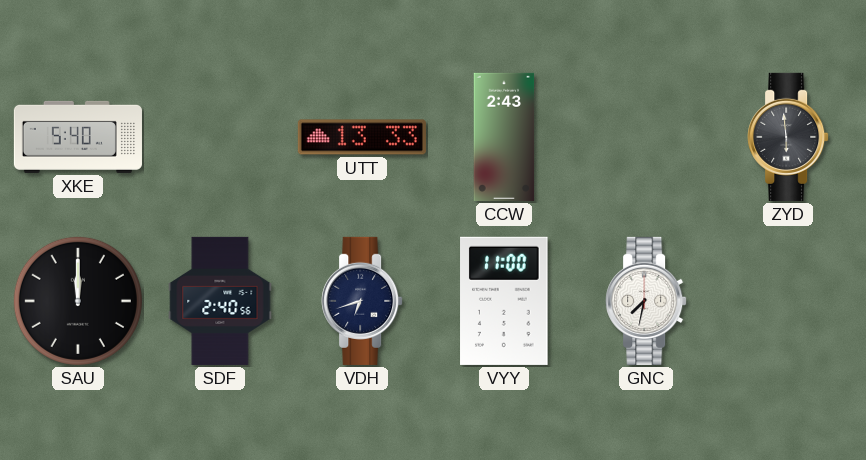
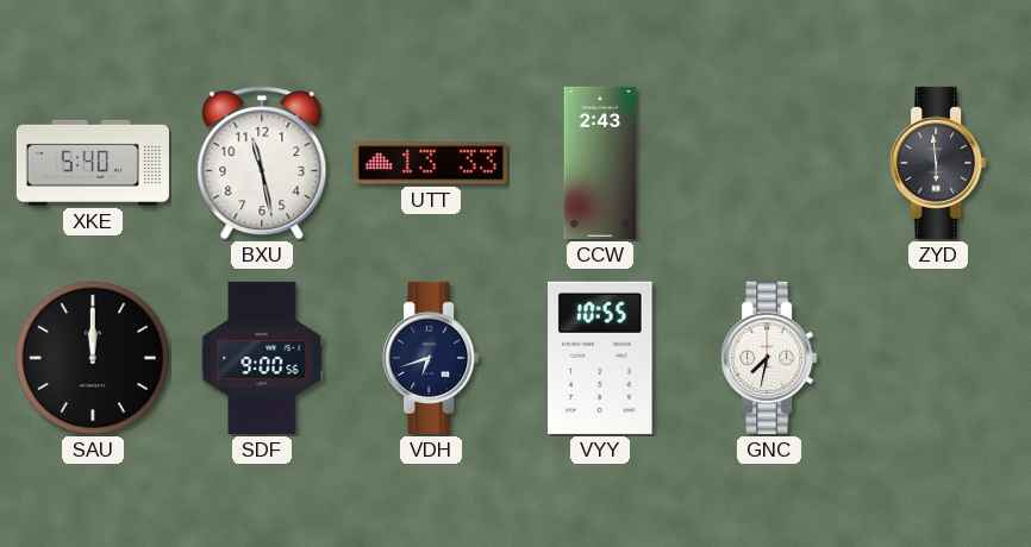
BXU: none -> 11:28 (262, 163)
SDF: 2:40 -> 9:00 (262, 358)
VYY: 11:00 -> 10:55 (600, 358)
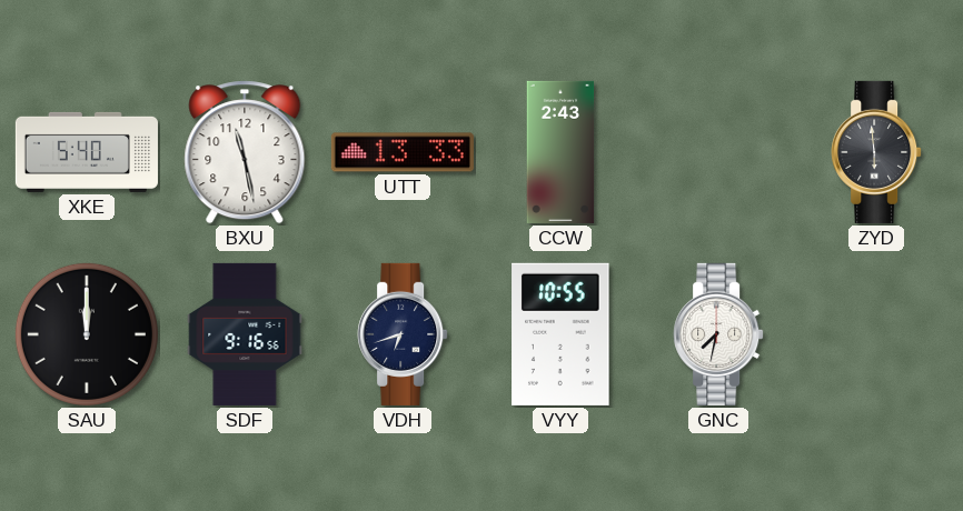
SDF: 9:00 -> 9:16 (245, 334)
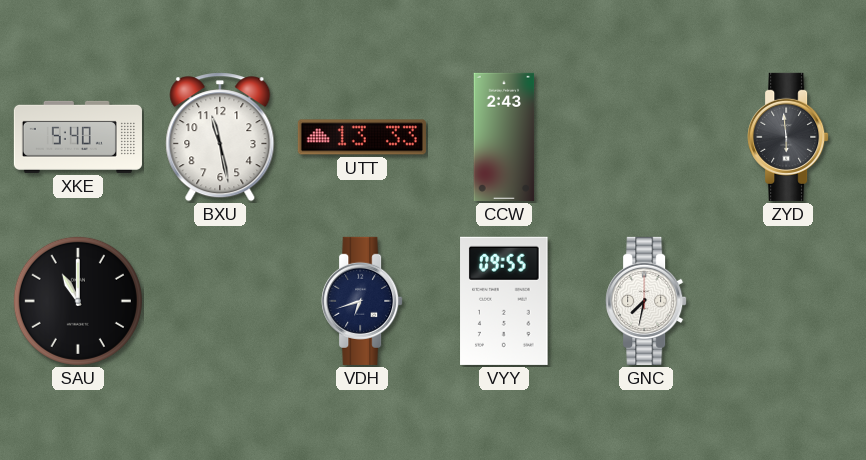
SAU: 12:00 -> 11:00 (78, 301)
SDF: 9:16 -> none (245, 334)
VYY: 10:55 -> 09:55 (504, 301)
